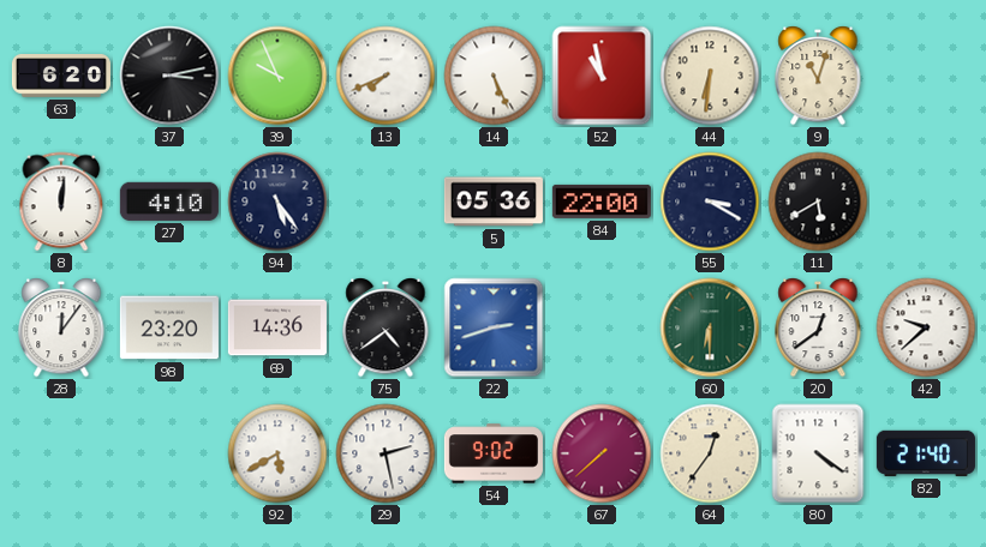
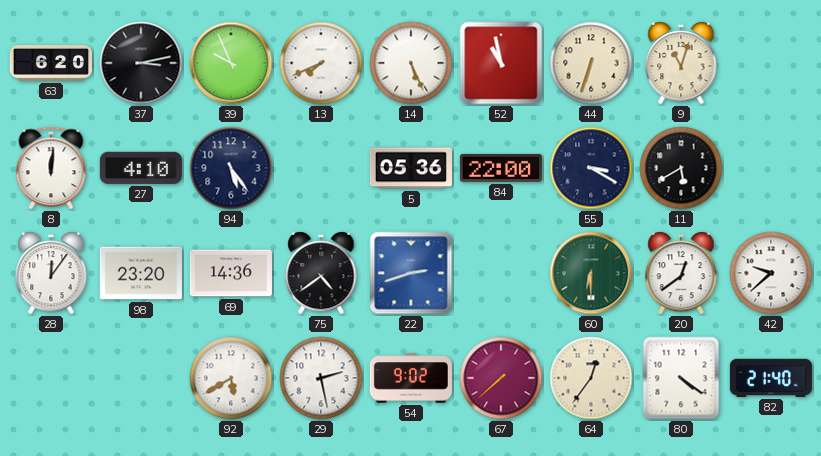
44: 6:31 -> 6:33 (591, 63)
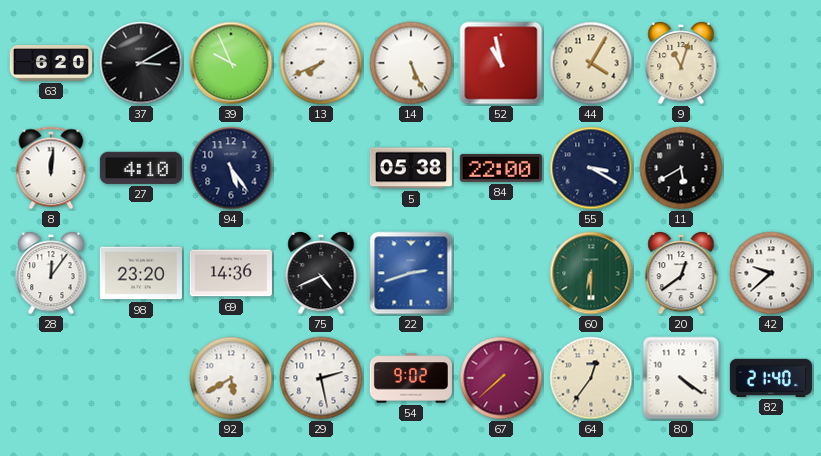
37: 3:13 -> 3:10 (141, 63)
44: 6:33 -> 4:05 (591, 63)
5: 05:36 -> 05:38 (411, 168)
75: 4:39 -> 4:41 (321, 273)
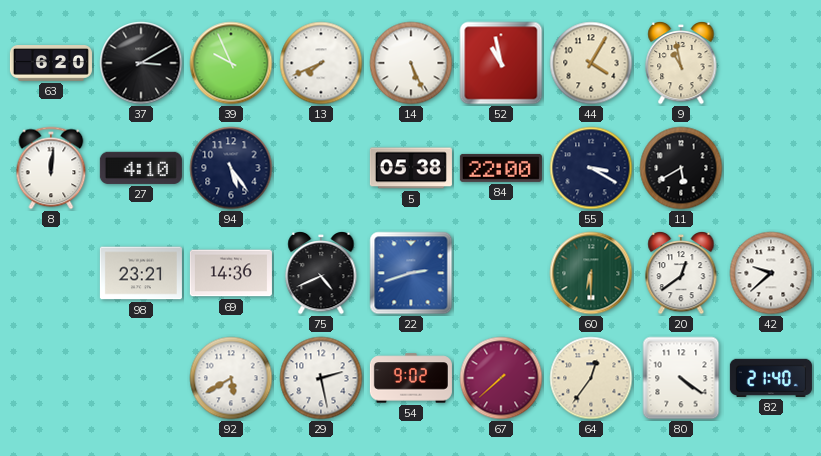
9: 11:03 -> 10:58 (681, 63)
28: 12:06 -> none (51, 273)
98: 23:20 -> 23:21 (141, 273)
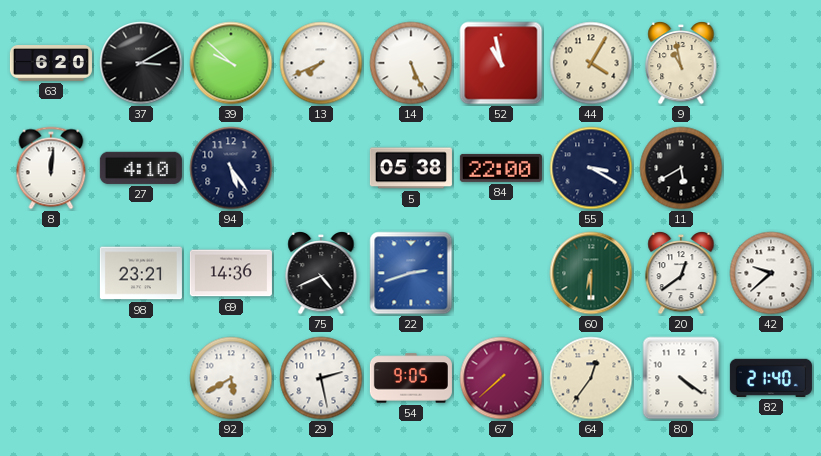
39: 9:56 -> 9:52 (231, 63)
54: 9:02 -> 9:05 (411, 378)
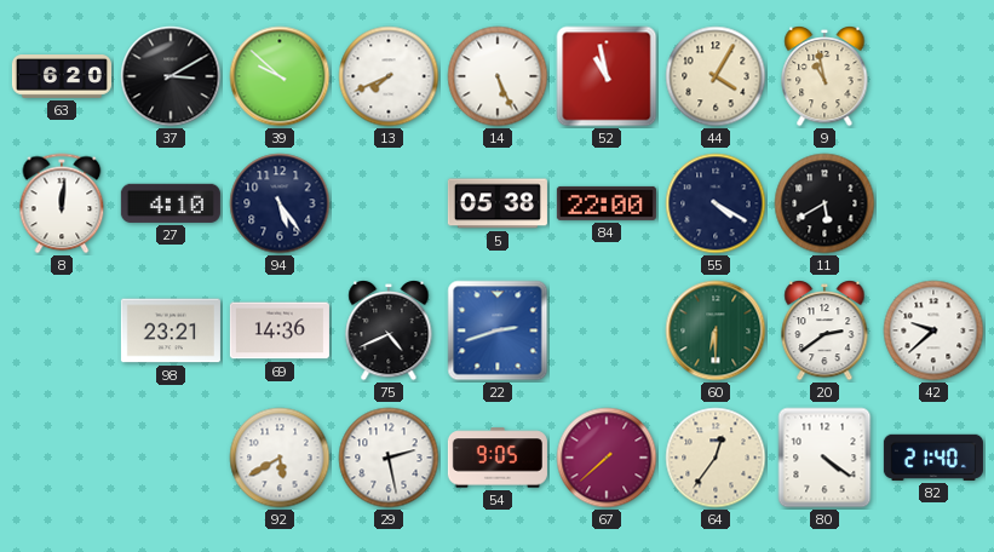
55: 3:20 -> 4:20 (716, 203)
20: 12:39 -> 2:39 (824, 330)
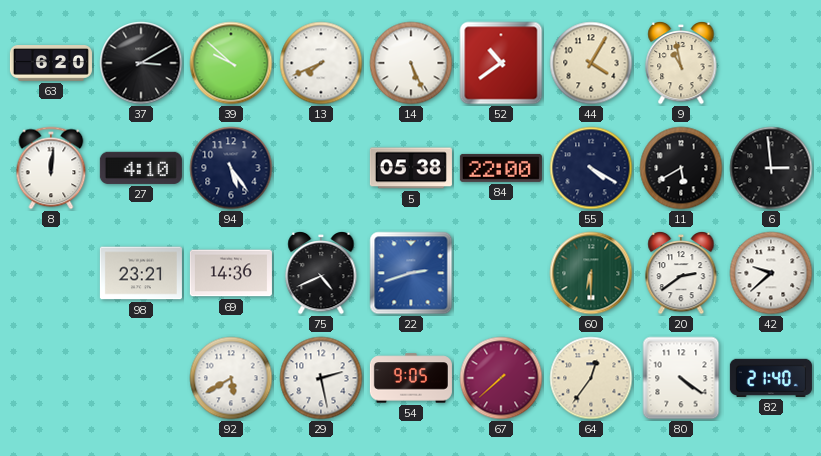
52: 10:58 -> 10:39 (501, 63)
6: none -> 2:59 (771, 168)
